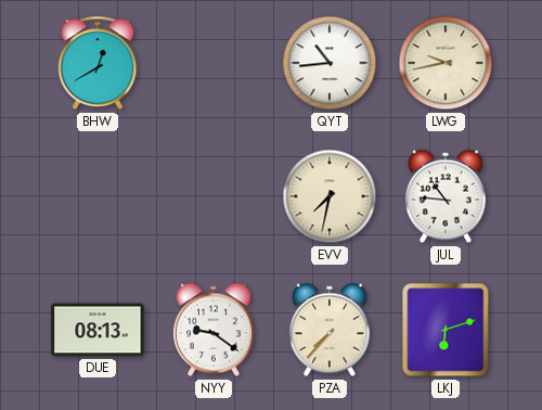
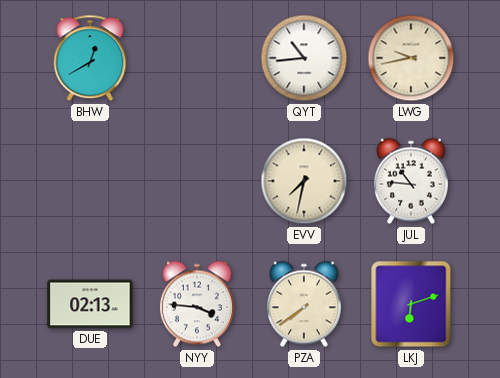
DUE: 08:13 -> 02:13 (90, 304)
NYY: 9:21 -> 3:46 (197, 304)
PZA: 7:37 -> 7:39 (304, 304)
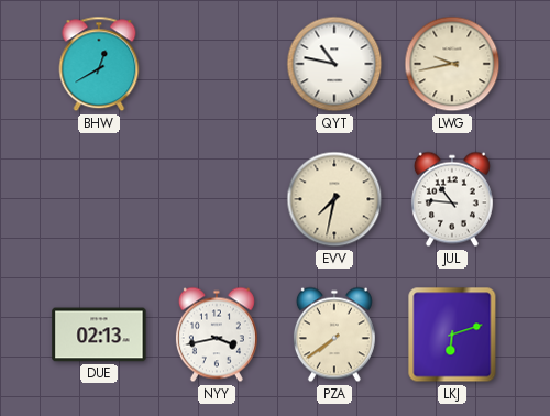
QYT: 10:44 -> 10:47 (334, 64)
NYY: 3:46 -> 3:43 (217, 335)
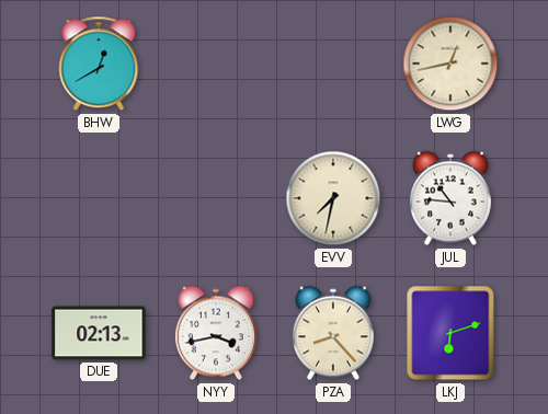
QYT: 10:47 -> none (334, 64)
LWG: 9:43 -> 12:43 (450, 64)
PZA: 7:39 -> 8:23 (333, 333)
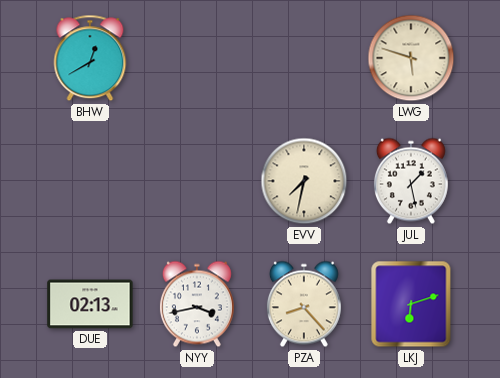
LWG: 12:43 -> 5:48 (411, 58)
JUL: 10:46 -> 1:28 (411, 181)
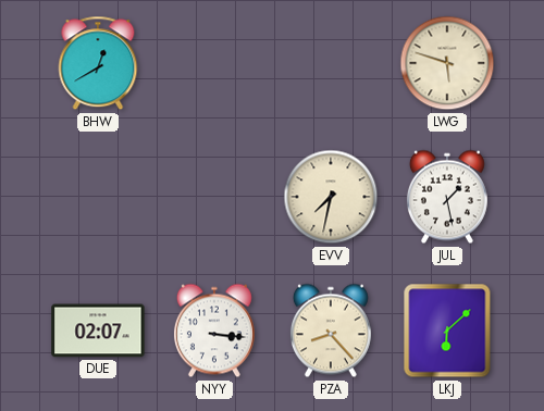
DUE: 02:13 -> 02:07 (98, 331)
NYY: 3:43 -> 3:16 (214, 331)
LKJ: 6:12 -> 6:08 (447, 331)
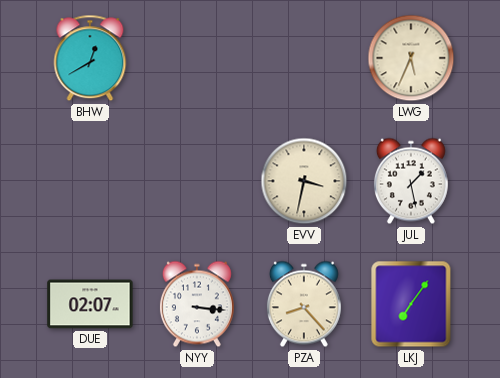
LWG: 5:48 -> 5:34 (411, 58)
EVV: 7:32 -> 3:32 (304, 181)
LKJ: 6:08 -> 7:06 (411, 304)
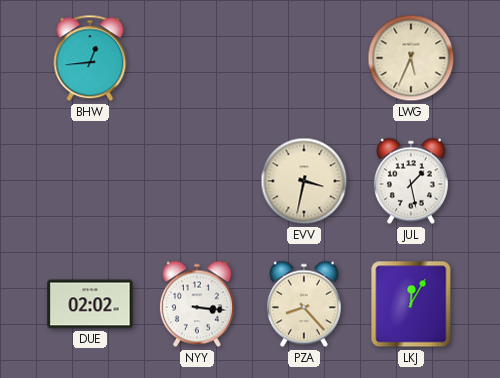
BHW: 12:40 -> 12:44 (90, 58)
DUE: 02:07 -> 02:02 (90, 304)
LKJ: 7:06 -> 12:05 (411, 304)
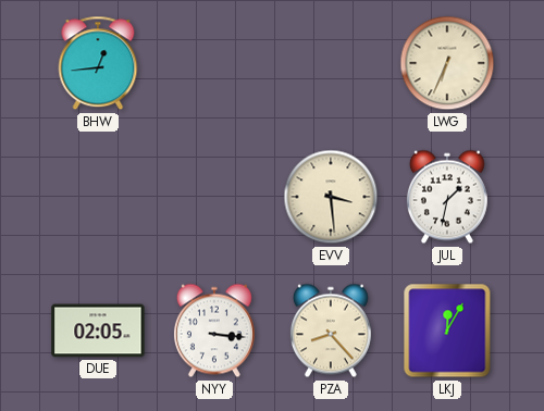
LWG: 5:34 -> 6:34 (447, 63)
EVV: 3:32 -> 3:29 (331, 197)
JUL: 1:28 -> 1:32 (447, 197)
DUE: 02:02 -> 02:05 (98, 331)
